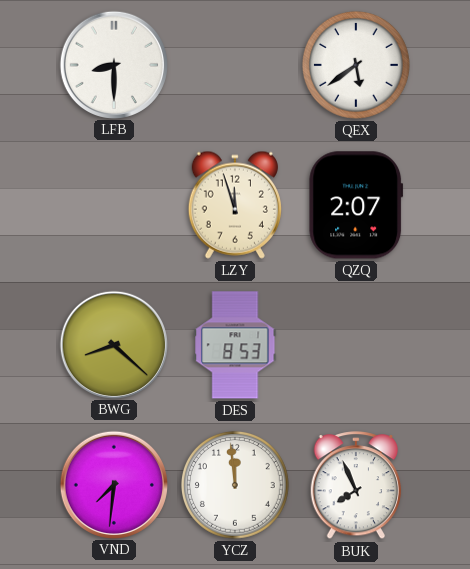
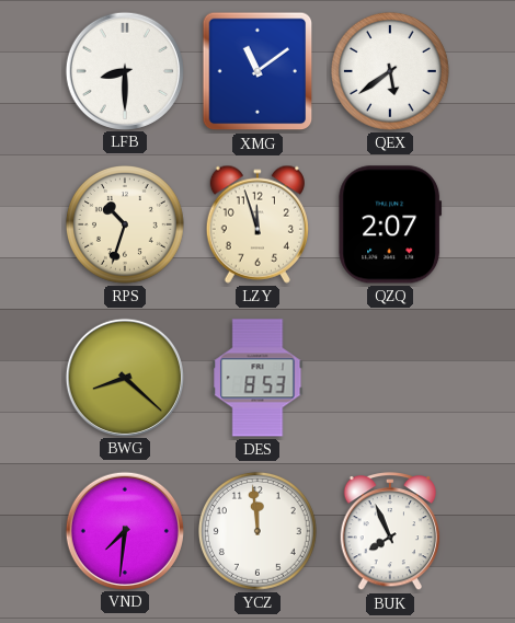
XMG: none -> 11:09 (257, 71)
RPS: none -> 10:33 (126, 224)
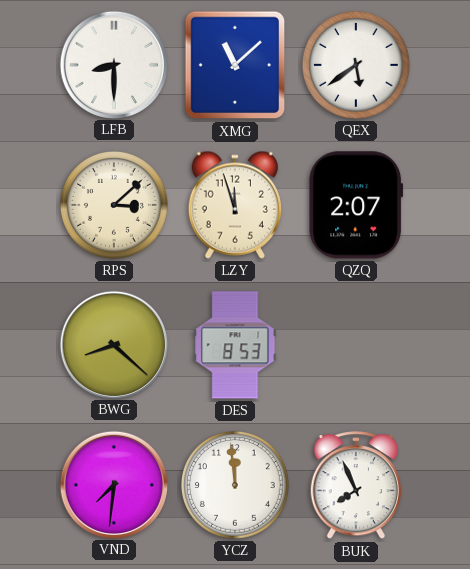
XMG: 11:09 -> 11:08 (235, 65)
RPS: 10:33 -> 3:08 (115, 205)
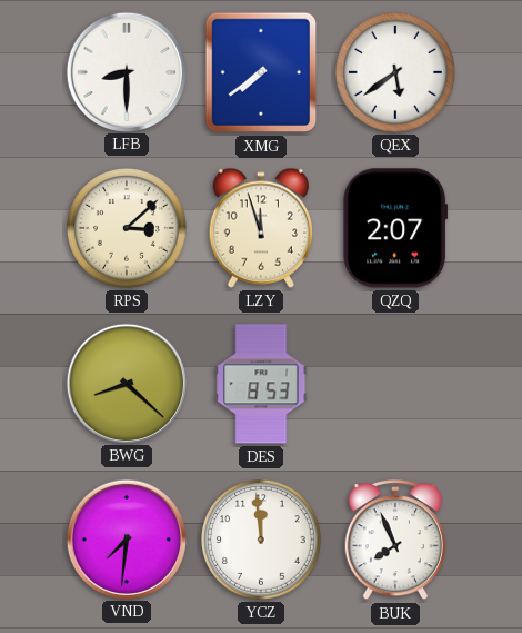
XMG: 11:08 -> 7:39 (261, 72)
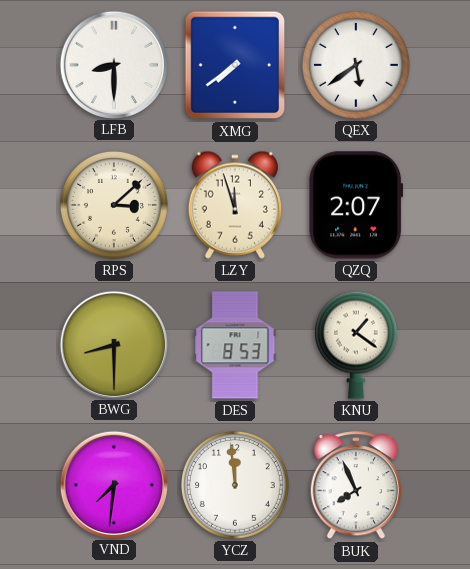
BWG: 8:22 -> 8:30 (113, 344)
KNU: none -> 1:21 (356, 345)
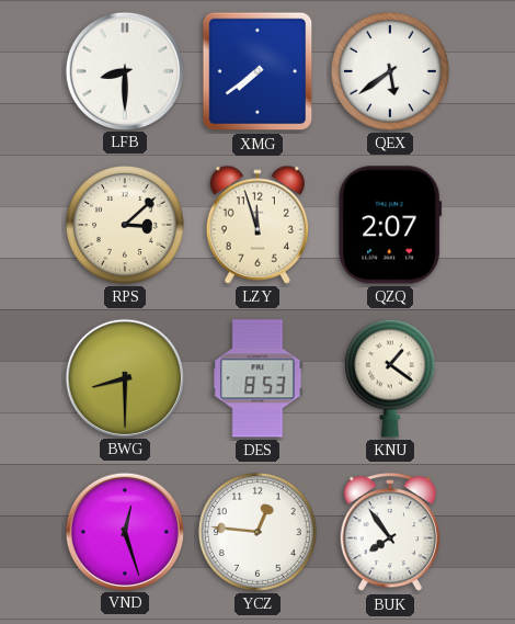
VND: 7:31 -> 12:27 (124, 531)
YCZ: 11:59 -> 12:46 (259, 532)
BUK: 7:56 -> 7:54 (390, 533)
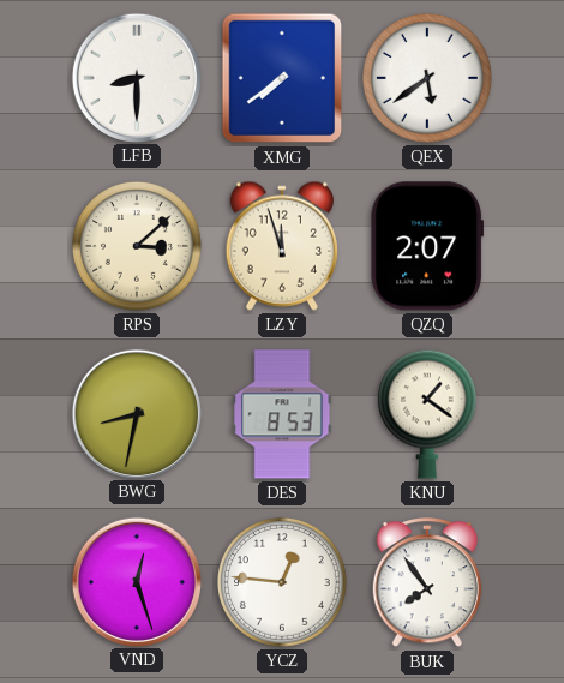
BWG: 8:30 -> 8:32 (136, 413)
